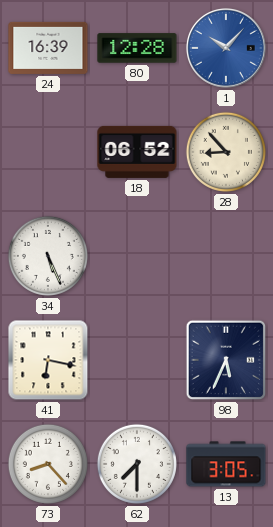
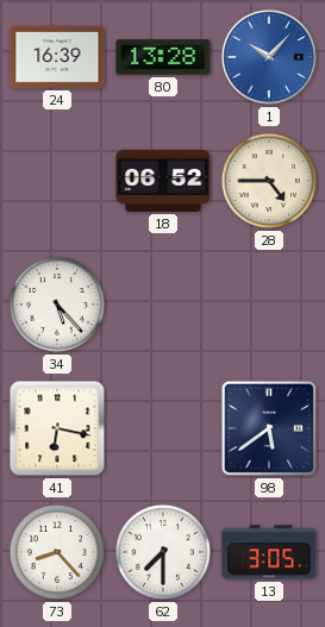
80: 12:28 -> 13:28 (163, 57)
28: 8:53 -> 4:45 (269, 181)
34: 5:26 -> 5:23 (57, 305)
98: 5:34 -> 5:39 (269, 428)
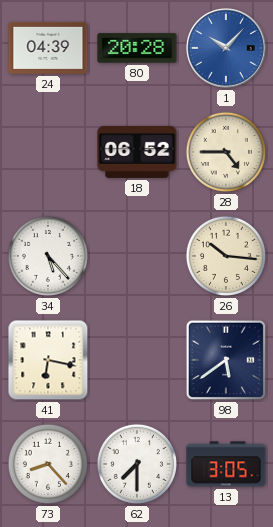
24: 16:39 -> 04:39 (48, 48)
80: 13:28 -> 20:28 (137, 48)
26: none -> 10:16 (226, 256)
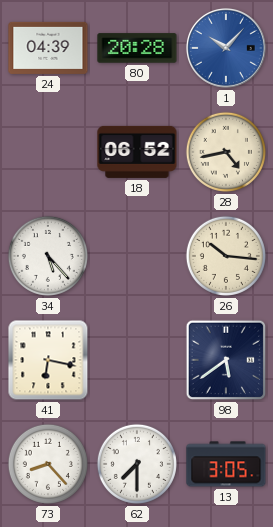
28: 4:45 -> 4:43 (226, 152)
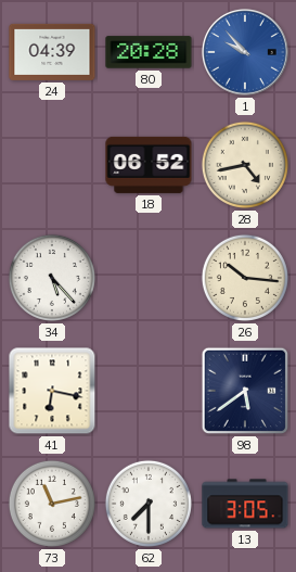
1: 10:07 -> 9:53 (245, 52)
73: 8:23 -> 11:13 (52, 504)
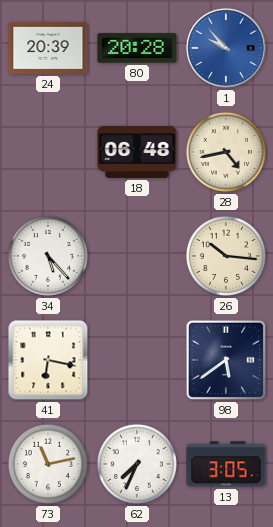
24: 04:39 -> 20:39 (48, 48)
18: 06:52 -> 06:48 (137, 152)
62: 7:30 -> 7:34 (137, 464)
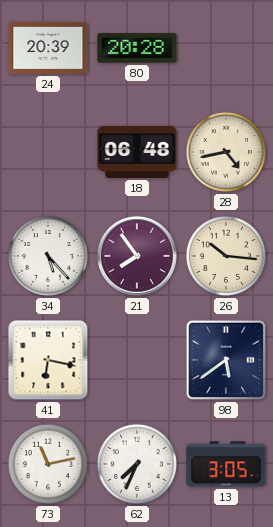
1: 9:53 -> none (226, 48)
21: none -> 7:54 (137, 256)
